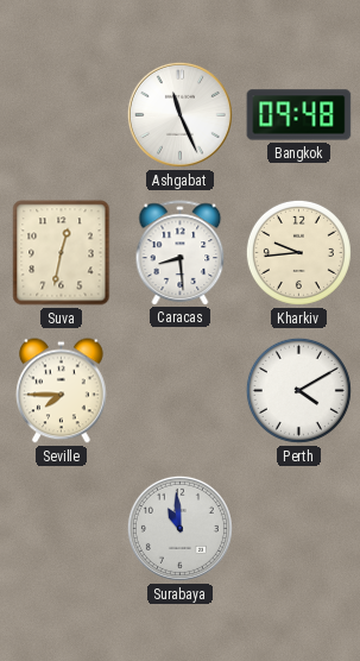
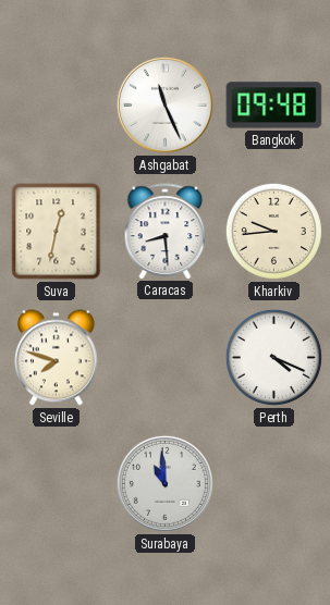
Seville: 7:45 -> 7:48 (57, 358)
Perth: 4:10 -> 4:19 (273, 357)
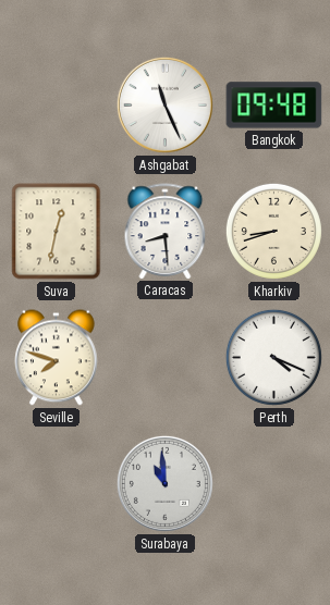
Kharkiv: 9:44 -> 8:42 (273, 231)
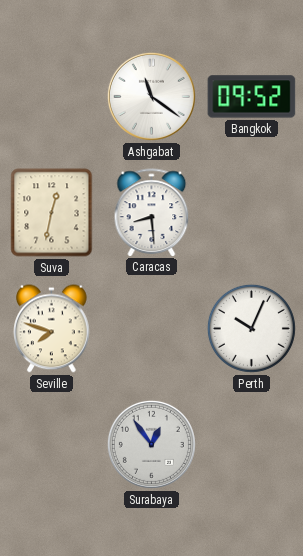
Ashgabat: 11:26 -> 11:21 (151, 96)
Bangkok: 09:48 -> 09:52 (252, 97)
Kharkiv: 8:42 -> none (273, 231)
Perth: 4:19 -> 10:04 (251, 328)
Surabaya: 10:59 -> 12:54 (151, 444)
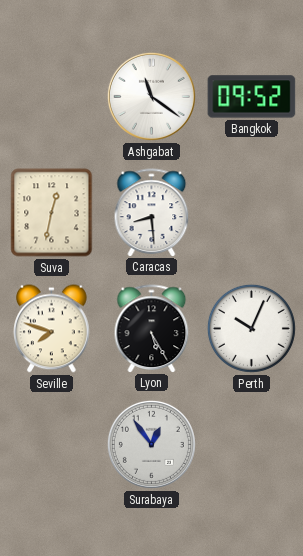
Lyon: none -> 5:25 (152, 328)
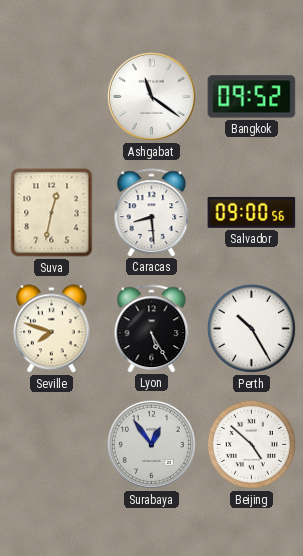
Salvador: none -> 09:00 (252, 212)
Perth: 10:04 -> 10:25 (251, 328)
Beijing: none -> 4:52 (251, 444)
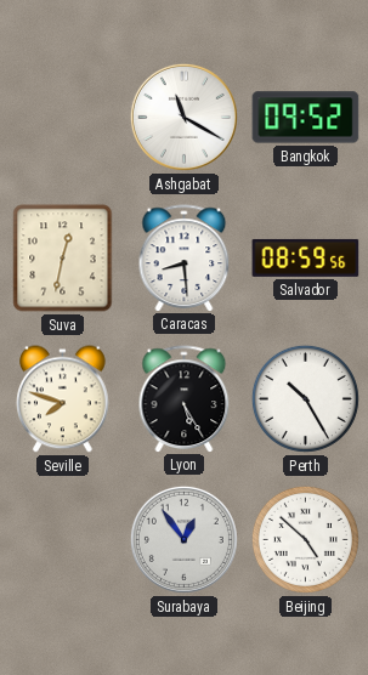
Ashgabat: 11:21 -> 11:20 (183, 117)
Salvador: 09:00 -> 08:59 (306, 257)
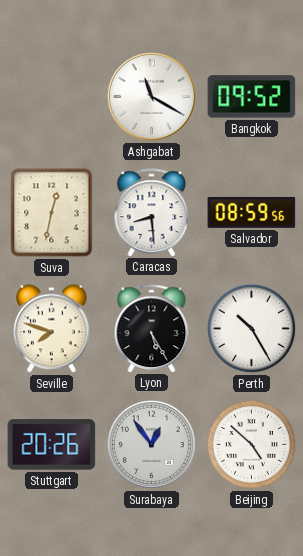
Stuttgart: none -> 20:26 (52, 445)
